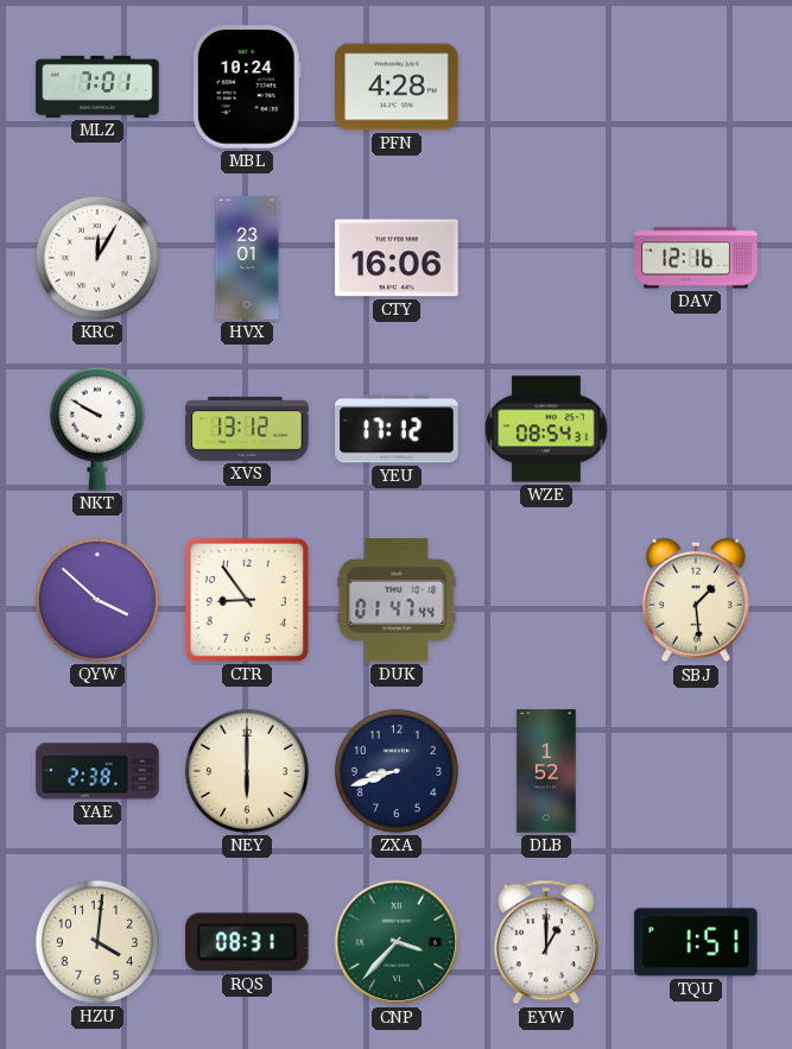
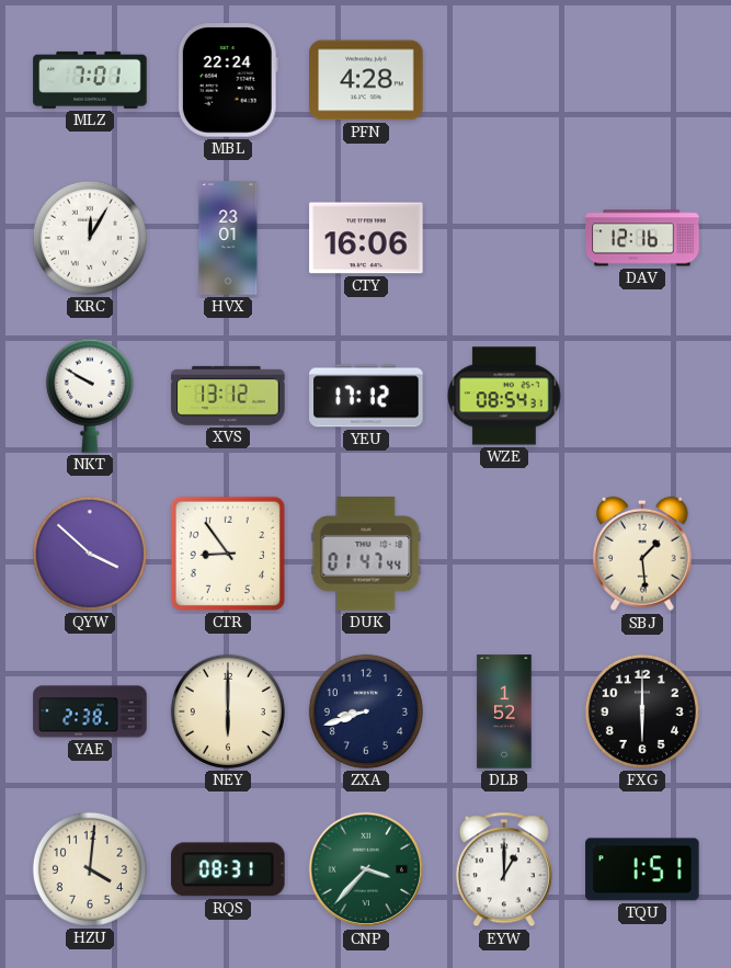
MBL: 10:24 -> 22:24 (228, 80)
FXG: none -> 6:00 (642, 711)
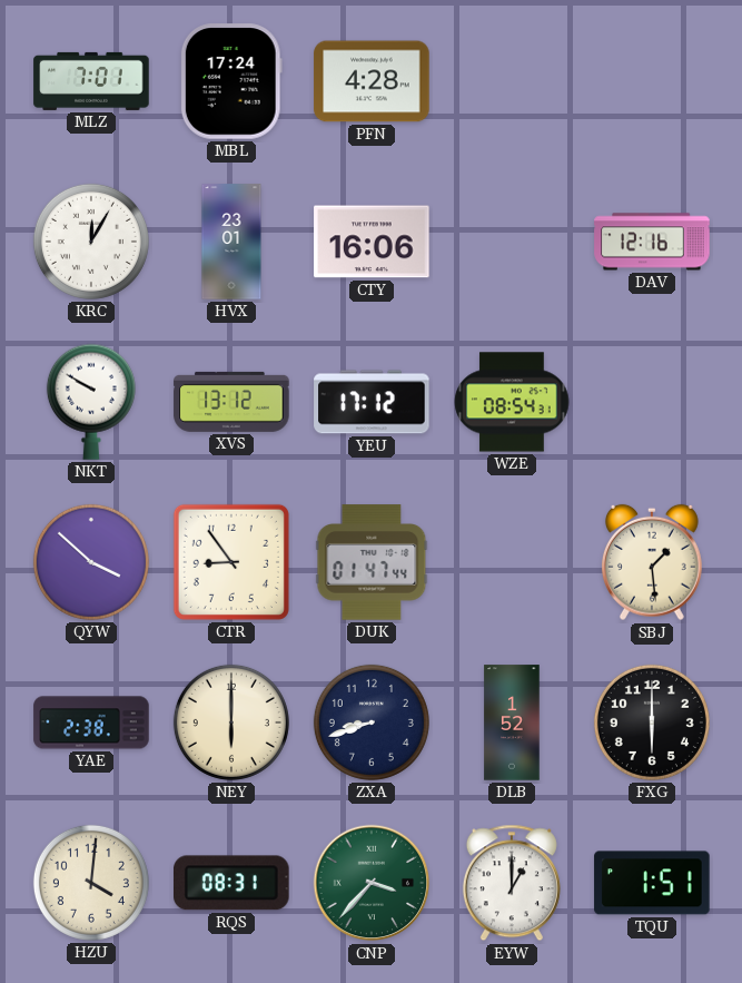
MBL: 22:24 -> 17:24 (231, 81)
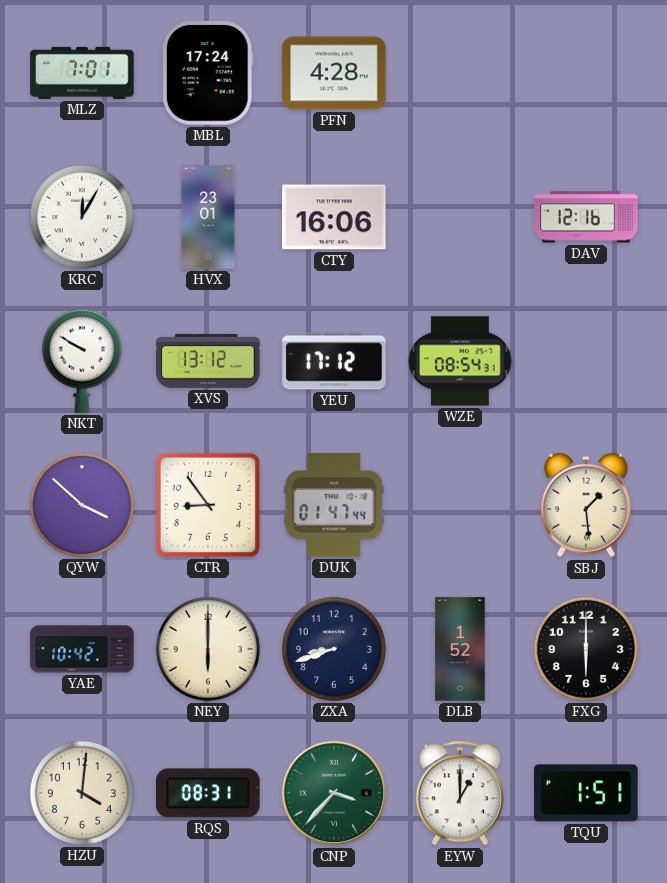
YAE: 2:38 -> 10:42 (82, 649)
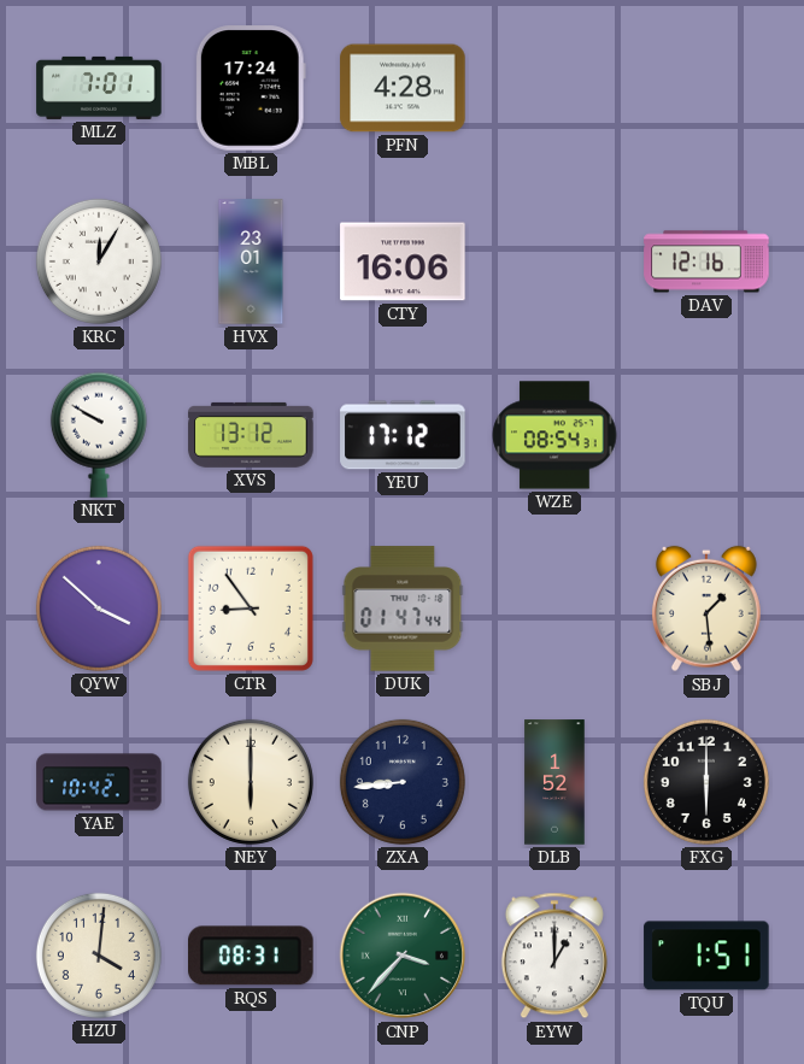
ZXA: 8:42 -> 8:44 (403, 782)
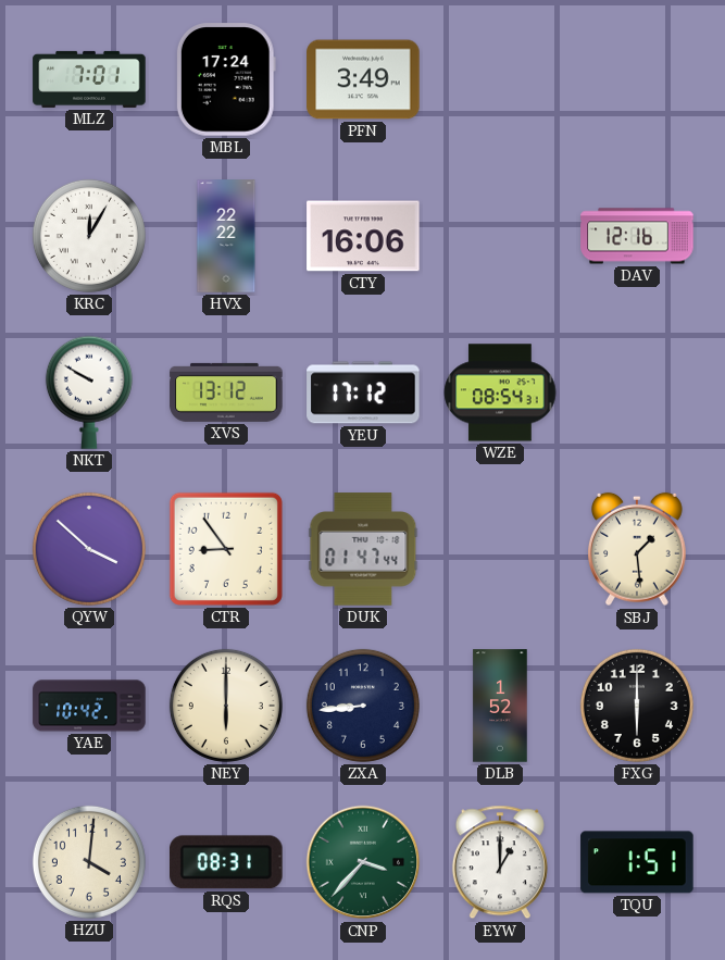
PFN: 4:28 -> 3:49 (363, 79)
HVX: 23:01 -> 22:22 (226, 236)
